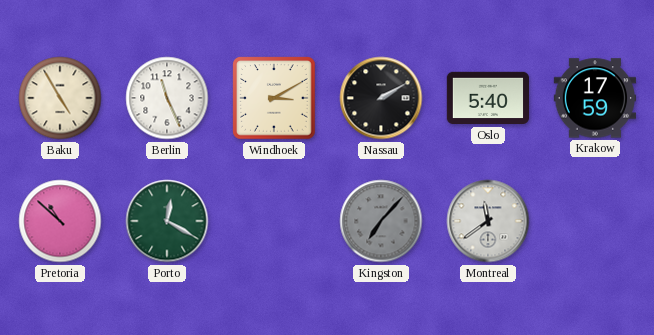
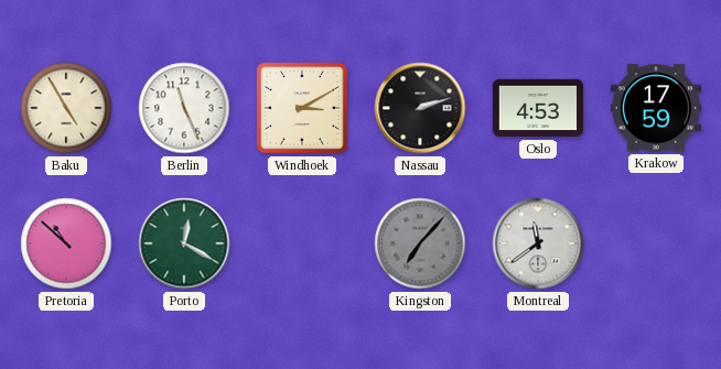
Nassau: 2:10 -> 2:12 (420, 108)
Oslo: 5:40 -> 4:53 (537, 108)
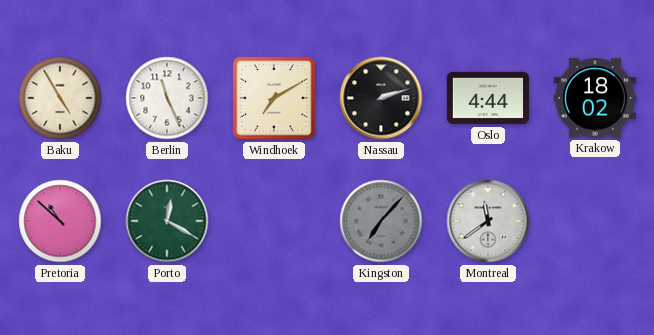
Windhoek: 3:10 -> 7:10 (274, 98)
Oslo: 4:53 -> 4:44 (487, 98)
Krakow: 17:59 -> 18:02 (594, 98)
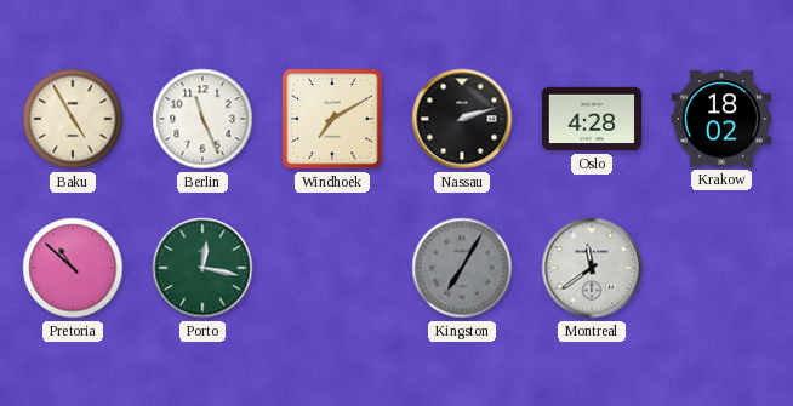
Oslo: 4:44 -> 4:28 (591, 119)
Porto: 12:20 -> 12:17 (202, 268)
Kingston: 7:07 -> 7:05 (462, 268)
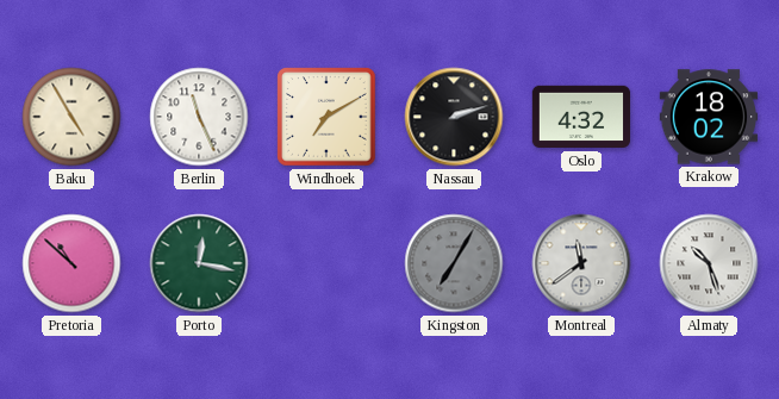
Oslo: 4:28 -> 4:32 (580, 117)
Almaty: none -> 10:27 (709, 263)
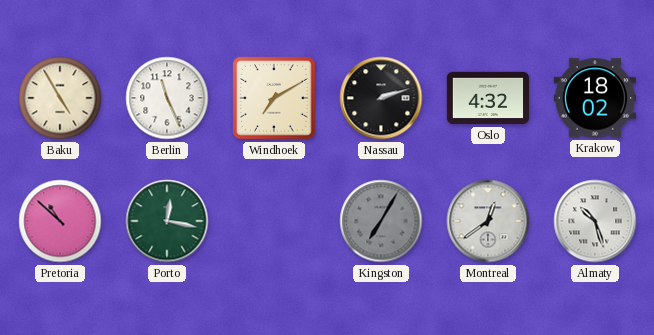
Montreal: 11:39 -> 12:39 (488, 221)
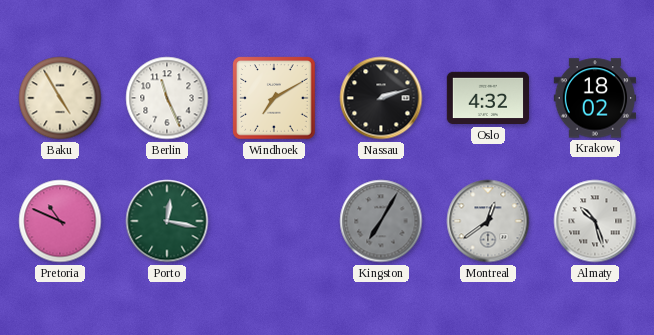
Pretoria: 10:52 -> 10:49 (60, 221)
